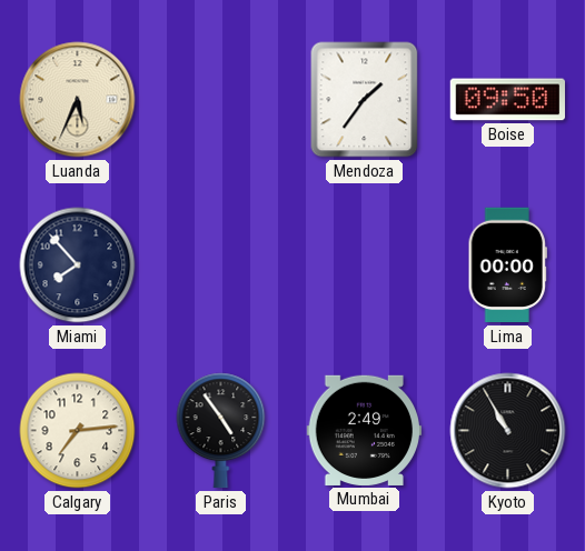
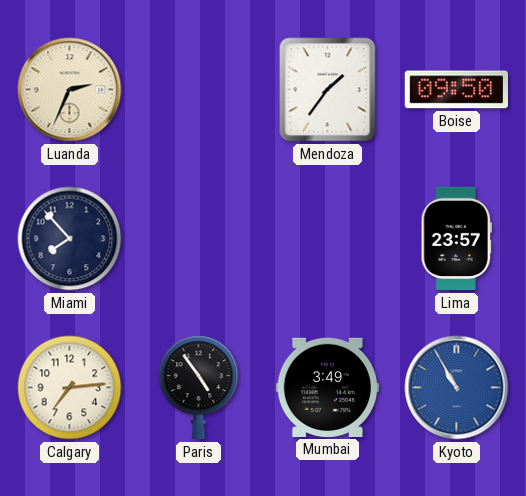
Luanda: 5:34 -> 2:34 (70, 90)
Lima: 00:00 -> 23:57 (456, 239)
Mumbai: 2:49 -> 3:49 (327, 387)
Kyoto dial: black -> blue (457, 388)
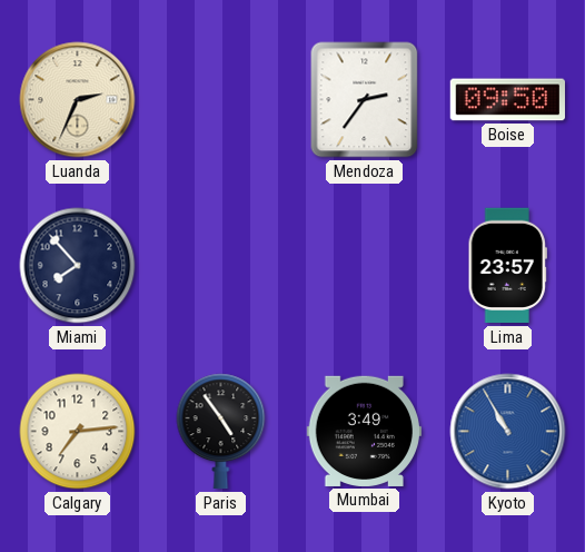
Mendoza: 1:36 -> 2:36 (365, 100)
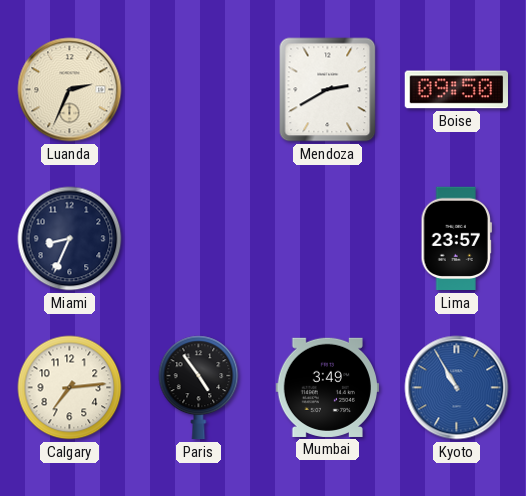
Mendoza: 2:36 -> 2:40 (328, 90)
Miami: 7:53 -> 8:34 (70, 239)
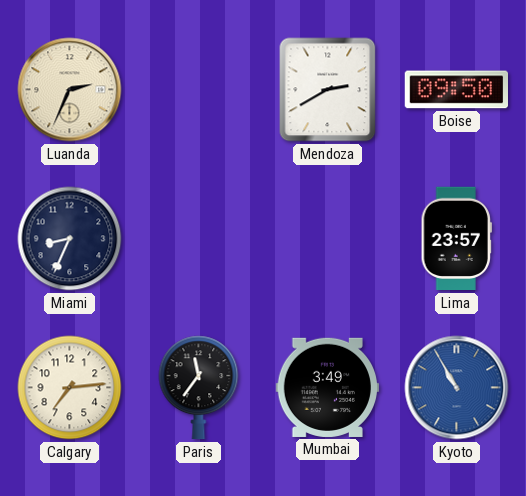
Paris: 4:54 -> 11:36 (199, 388)
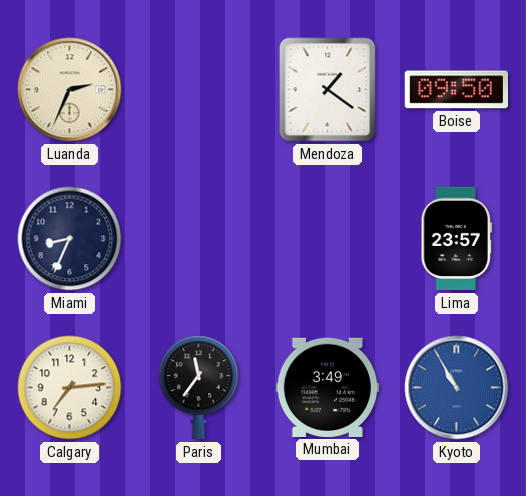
Mendoza: 2:40 -> 1:21 (328, 90)
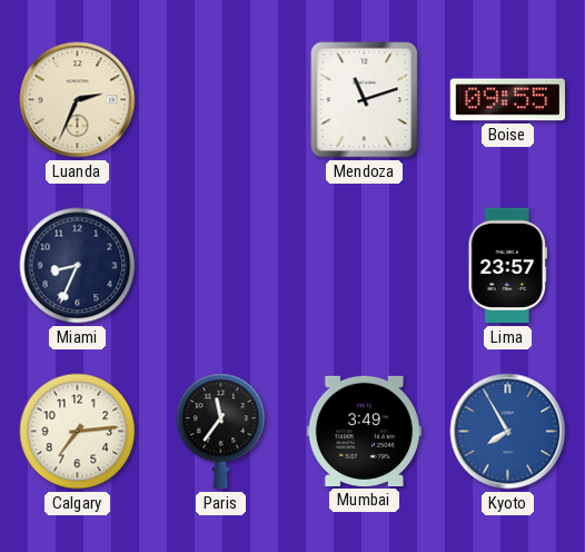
Mendoza: 1:21 -> 11:12 (365, 100)
Boise: 09:50 -> 09:55 (507, 100)
Kyoto: 10:55 -> 7:55 (508, 432)
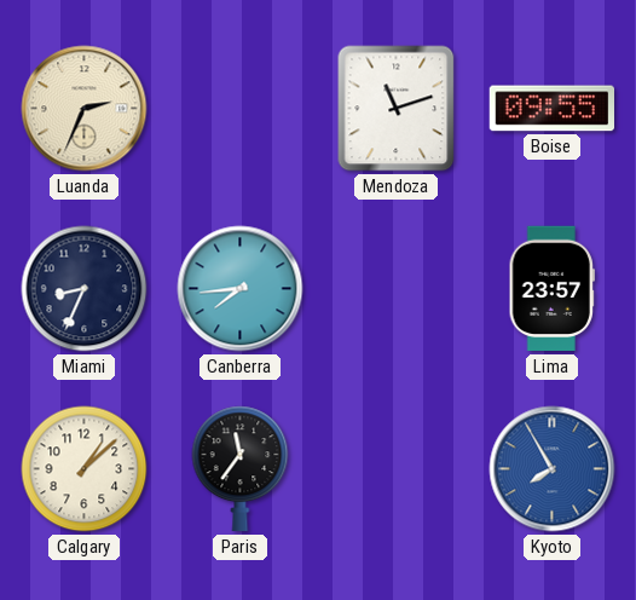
Canberra: none -> 7:44 (241, 289)
Calgary: 7:14 -> 1:08 (85, 469)
Mumbai: 3:49 -> none (364, 431)
